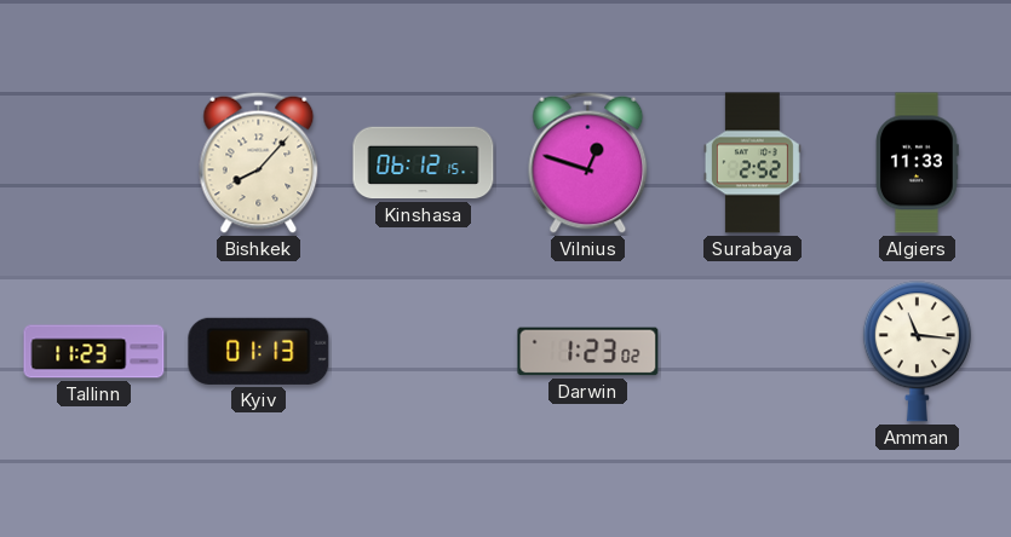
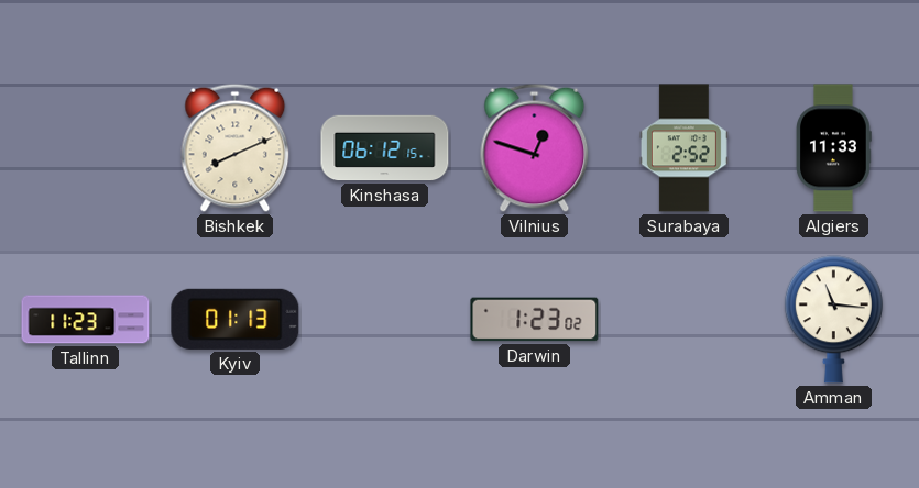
Bishkek: 8:07 -> 8:11 (236, 147)
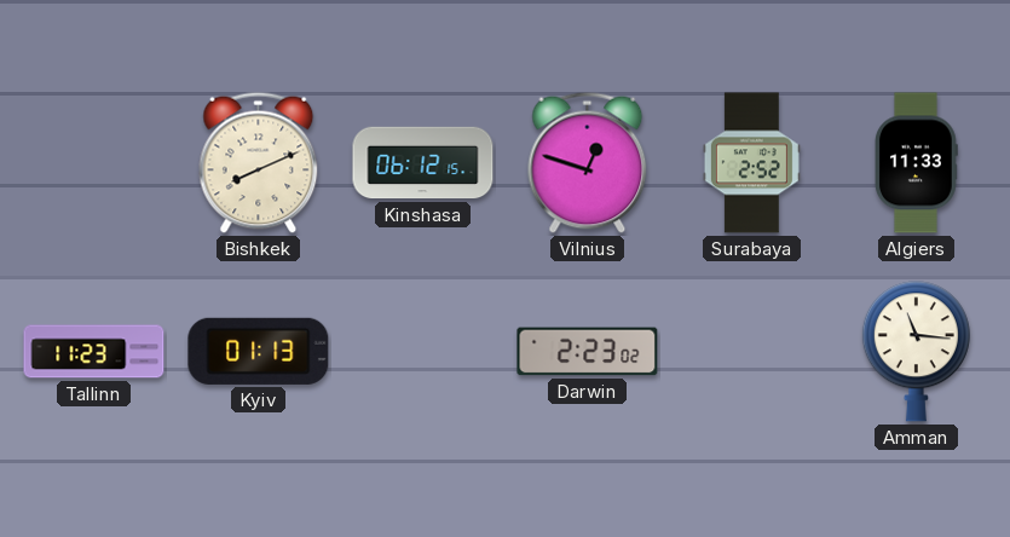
Darwin: 1:23 -> 2:23 (588, 352)
